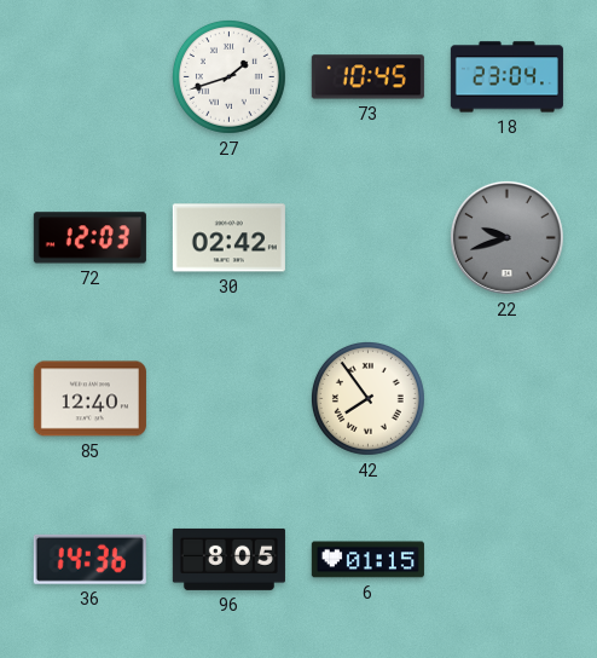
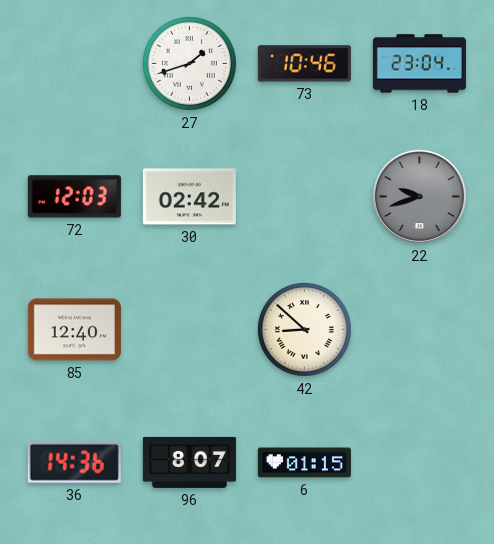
73: 10:45 -> 10:46 (304, 64)
42: 7:54 -> 8:52 (304, 329)
96: 8:05 -> 8:07 (189, 462)
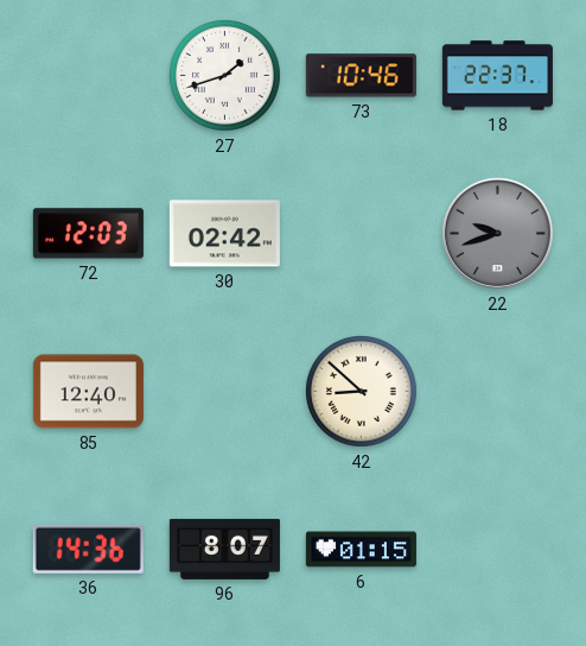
18: 23:04 -> 22:37 (497, 76)
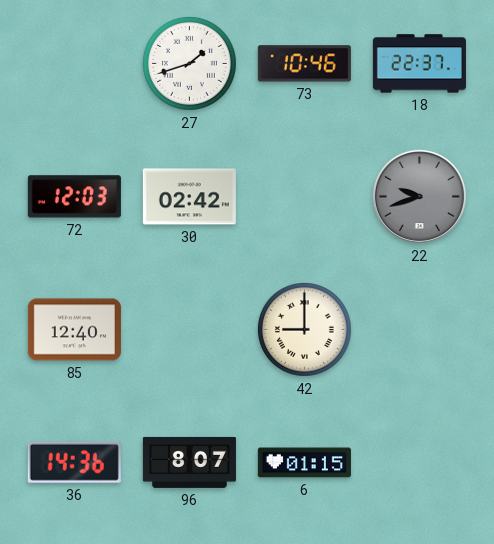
42: 8:52 -> 9:00 (304, 329)
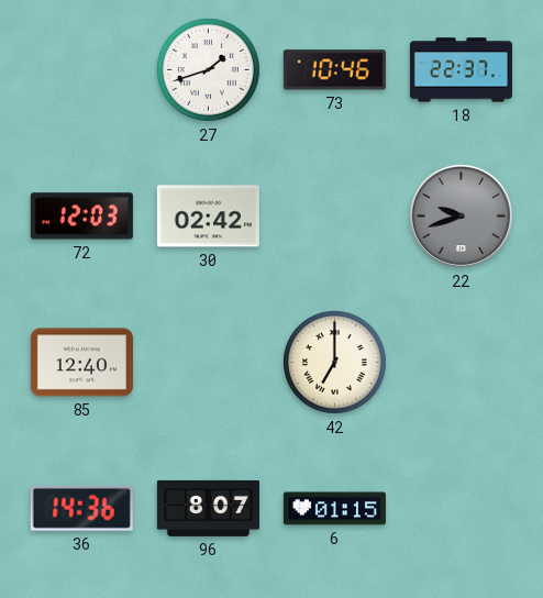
42: 9:00 -> 7:00 (334, 362)
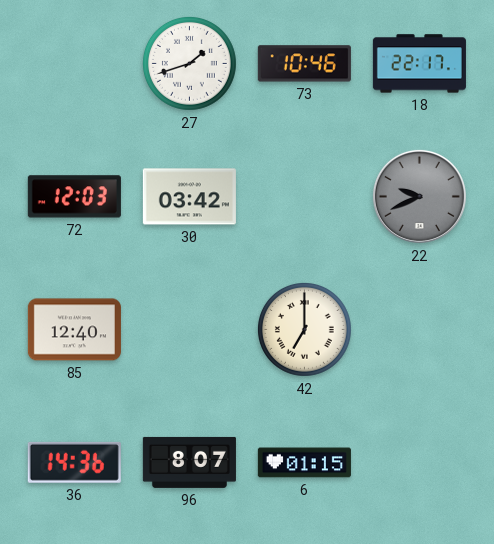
18: 22:37 -> 22:17 (419, 64)
30: 02:42 -> 03:42 (189, 197)
22: 9:42 -> 9:41 (419, 196)
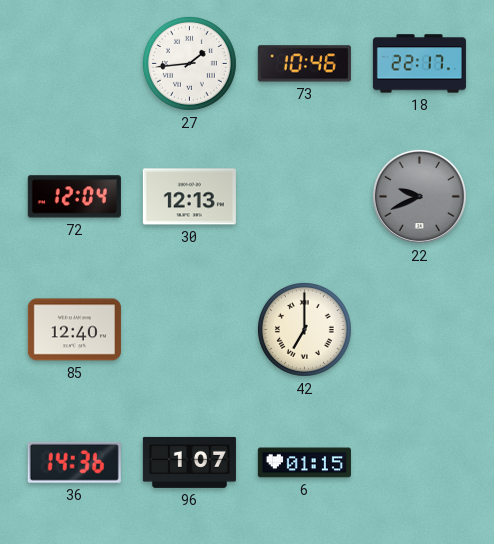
27: 1:42 -> 1:44 (189, 63)
72: 12:03 -> 12:04 (74, 197)
30: 03:42 -> 12:13 (189, 197)
96: 8:07 -> 1:07 (189, 462)
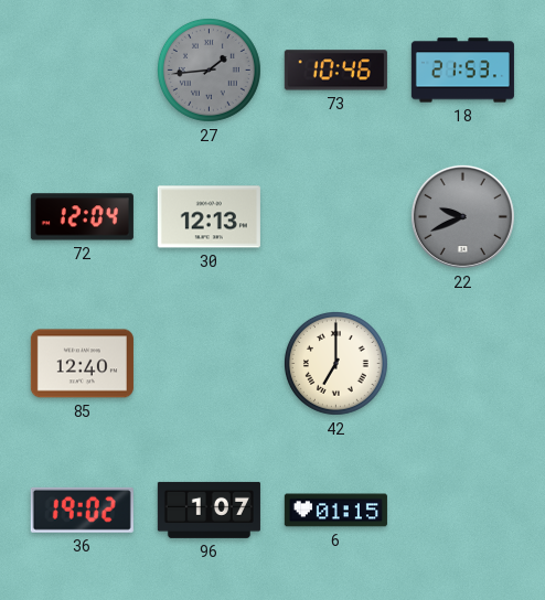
27 dial: white -> grey (209, 69)
18: 22:17 -> 21:53 (462, 71)
36: 14:36 -> 19:02 (82, 510)
